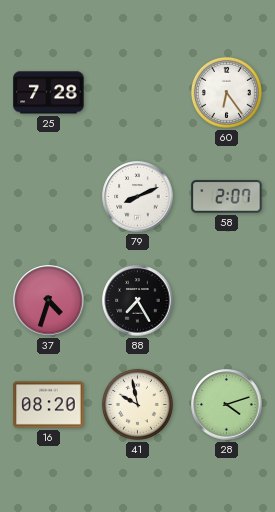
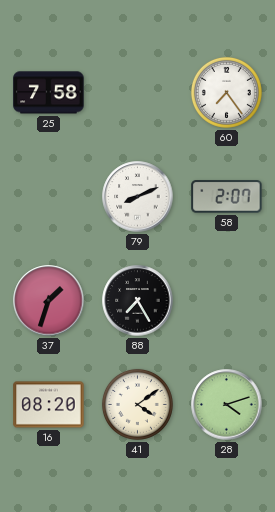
25: 7:28 -> 7:58 (49, 93)
60: 6:24 -> 7:24 (226, 92)
37: 4:33 -> 1:33 (49, 301)
41: 9:58 -> 4:09 (137, 404)
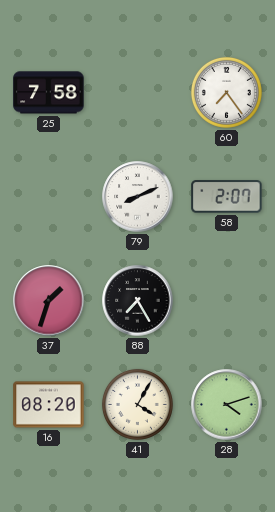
41: 4:09 -> 4:05 (137, 404)
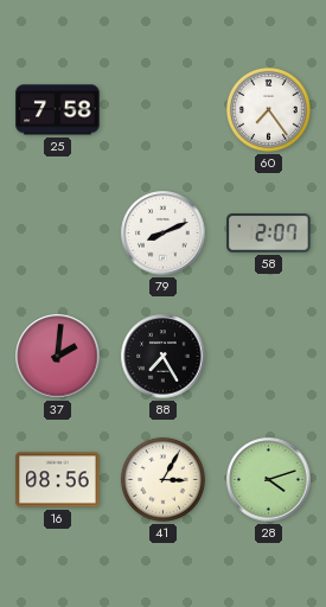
37: 1:33 -> 2:01 (58, 357)
16: 08:20 -> 08:56 (58, 480)
41: 4:05 -> 3:05 (162, 479)
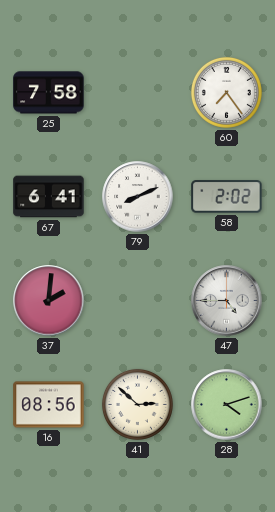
67: none -> 6:41 (49, 197)
58: 2:07 -> 2:02 (227, 197)
88: 7:25 -> none (164, 357)
47: none -> 4:45 (227, 301)
41: 3:05 -> 2:52 (137, 404)
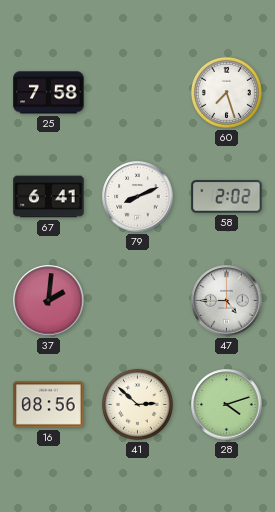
60: 7:24 -> 7:27 (226, 92)
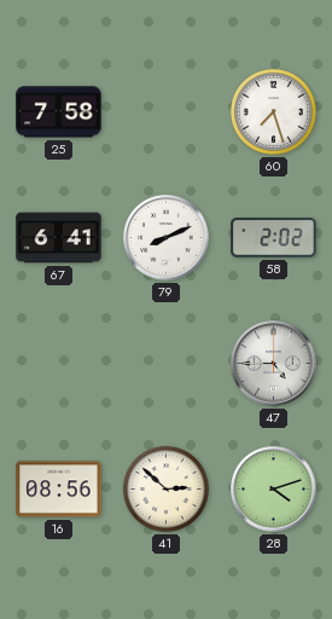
37: 2:01 -> none (49, 301)
